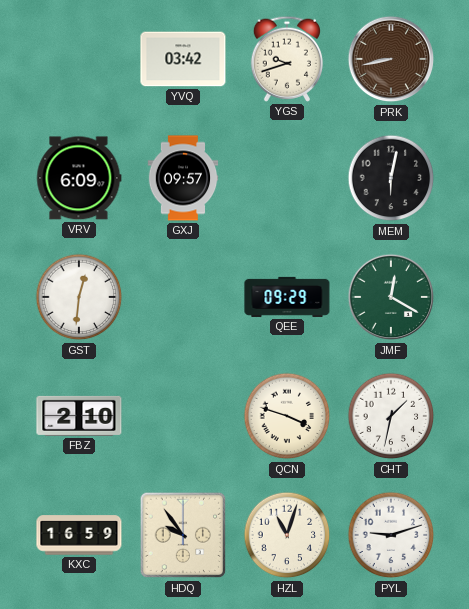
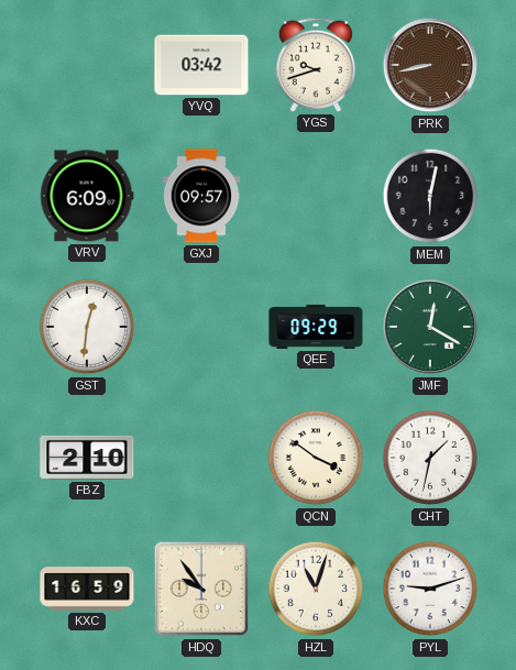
QCN: 3:48 -> 3:51 (316, 458)
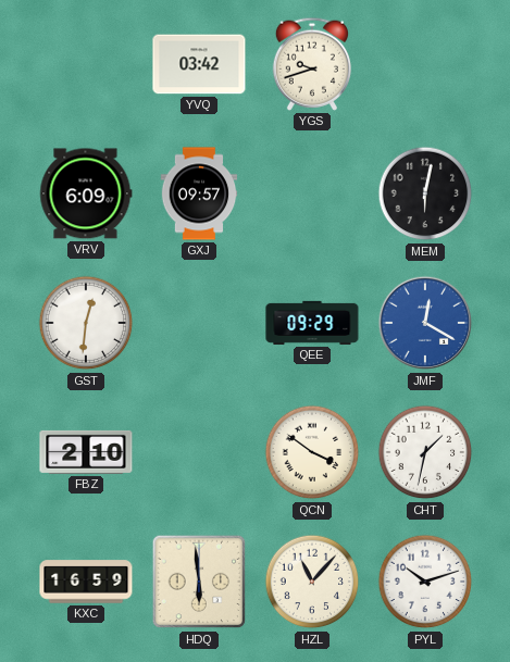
PRK: 8:43 -> none (430, 65)
JMF dial: green -> blue (425, 323)
HDQ: 9:54 -> 5:59 (199, 582)
HZL: 11:03 -> 11:07 (312, 582)
PYL: 9:12 -> 10:12 (425, 582)
